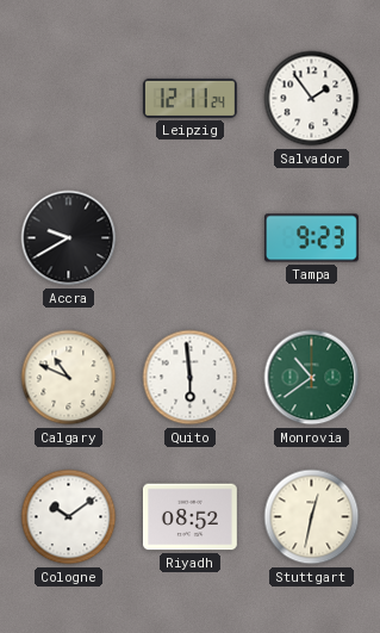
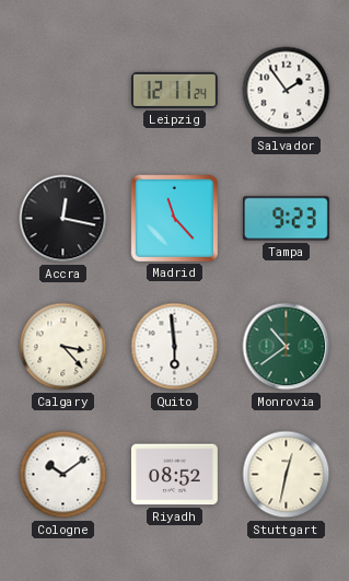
Accra: 9:40 -> 12:17 (63, 219)
Madrid: none -> 11:23 (174, 218)
Calgary: 10:49 -> 3:23 (63, 347)
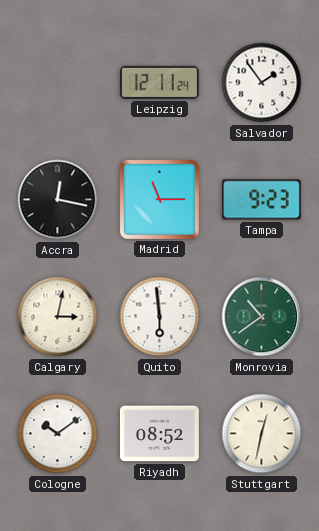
Madrid: 11:23 -> 11:15 (159, 199)
Calgary: 3:23 -> 3:02 (58, 317)
